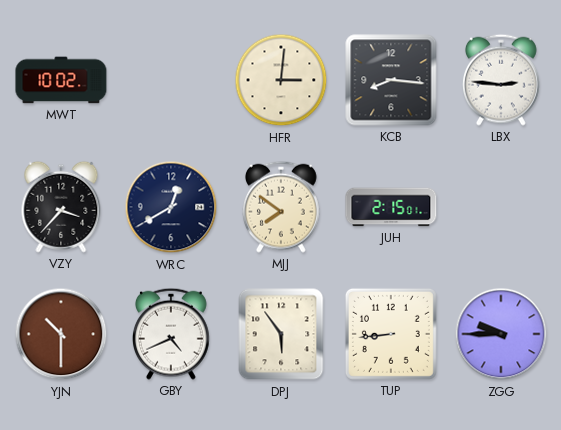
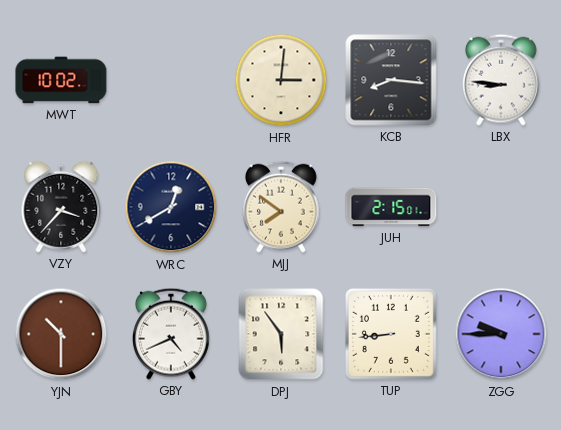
LBX: 2:46 -> 8:46 (501, 80)
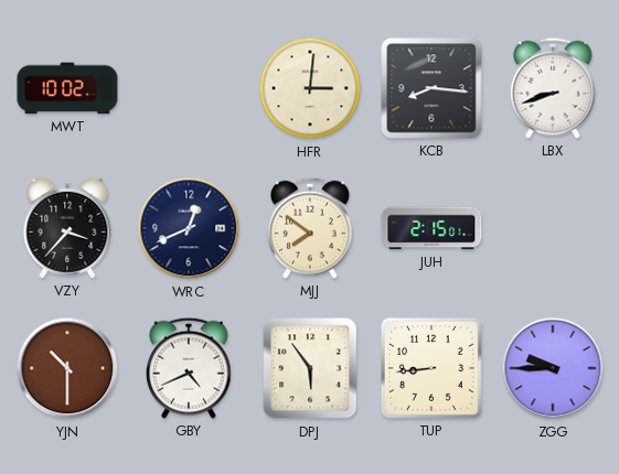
LBX: 8:46 -> 8:42 (553, 88)
WRC: 12:40 -> 12:41 (189, 228)
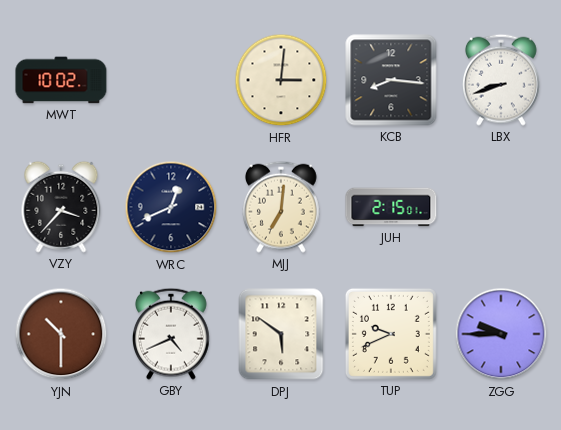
MJJ: 7:51 -> 7:01 (281, 207)
DPJ: 5:54 -> 5:51 (281, 334)
TUP: 8:44 -> 9:41 (391, 334)
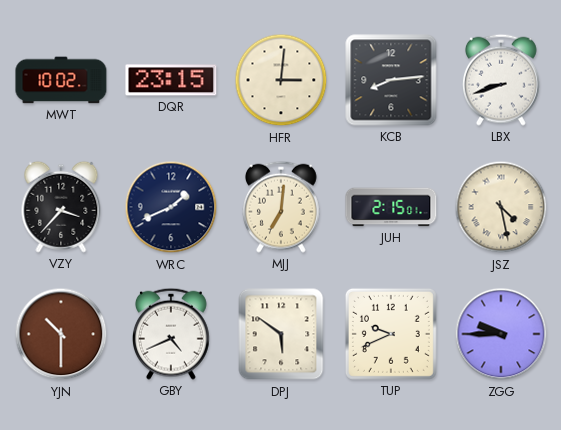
DQR: none -> 23:15 (171, 80)
KCB: 8:16 -> 8:14 (391, 80)
WRC: 12:41 -> 1:41 (171, 207)
JSZ: none -> 4:28 (501, 207)
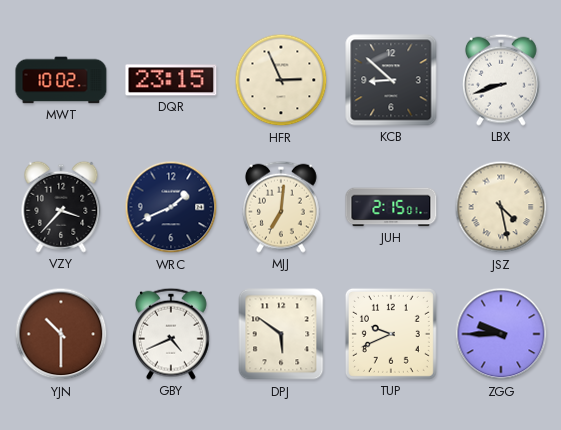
HFR: 3:01 -> 2:56 (281, 80)
KCB: 8:14 -> 8:52 (391, 80)
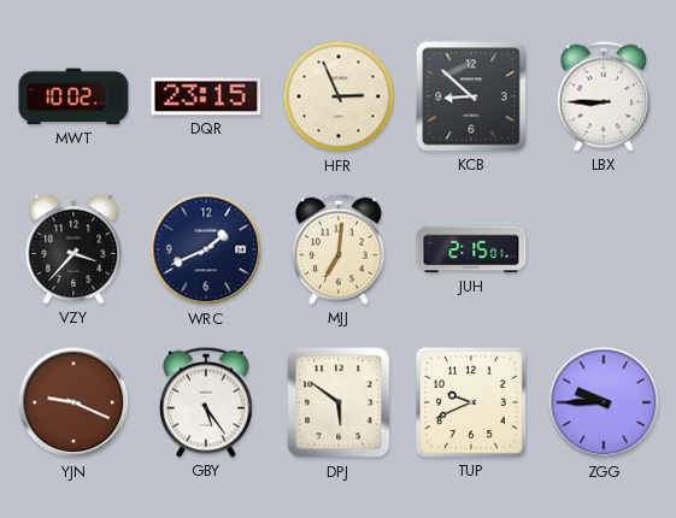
LBX: 8:42 -> 8:45 (604, 96)
JSZ: 4:28 -> none (501, 207)
YJN: 10:30 -> 9:19 (74, 402)
GBY: 4:41 -> 5:24 (206, 402)
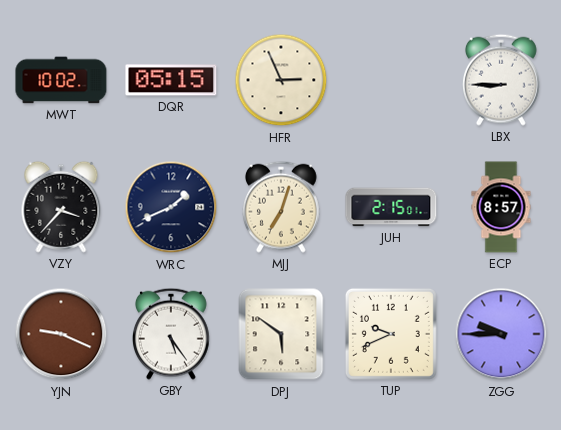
DQR: 23:15 -> 05:15 (171, 80)
KCB: 8:52 -> none (471, 96)
MJJ: 7:01 -> 7:03 (281, 207)
ECP: none -> 8:57 (501, 207)
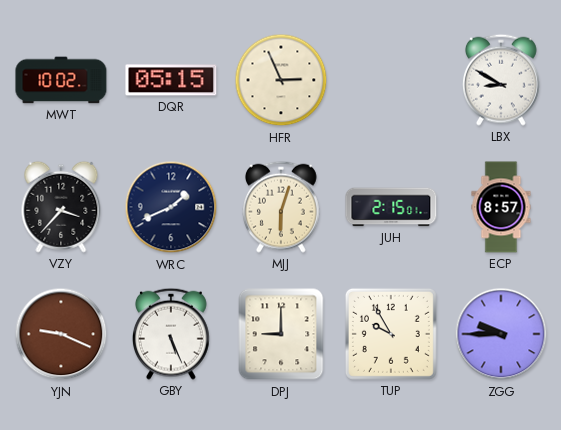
LBX: 8:45 -> 8:50 (501, 80)
MJJ: 7:03 -> 6:03 (281, 207)
GBY: 5:24 -> 5:26 (171, 334)
DPJ: 5:51 -> 9:00 (281, 334)
TUP: 9:41 -> 9:55 (391, 334)
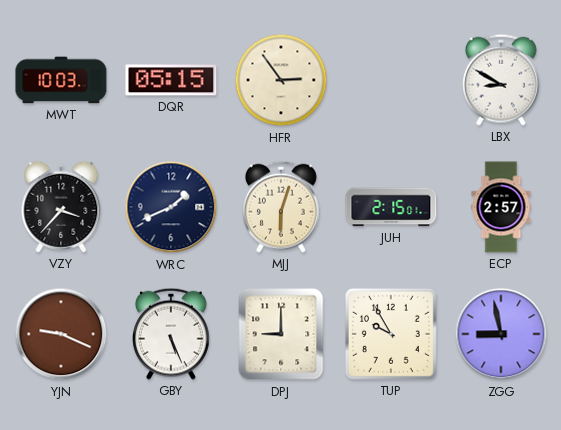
MWT: 10:02 -> 10:03 (61, 80)
HFR: 2:56 -> 2:54 (281, 80)
ECP: 8:57 -> 2:57 (501, 207)
ZGG: 9:45 -> 8:58 (501, 334)
